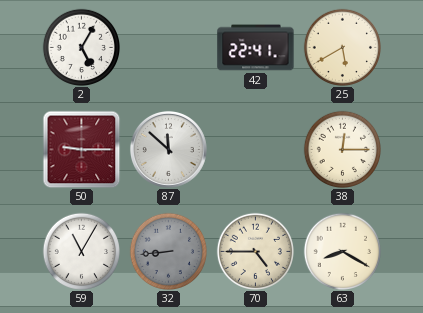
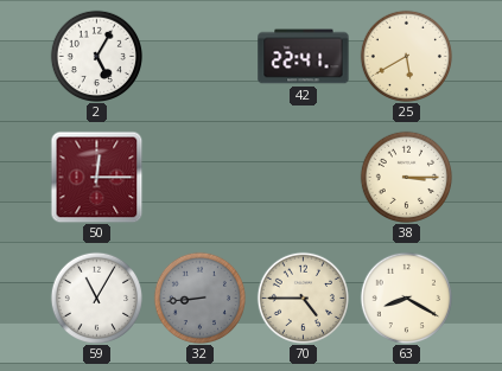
50: 9:15 -> 12:15 (96, 177)
87: 11:52 -> none (168, 149)
38: 12:15 -> 3:15 (406, 177)
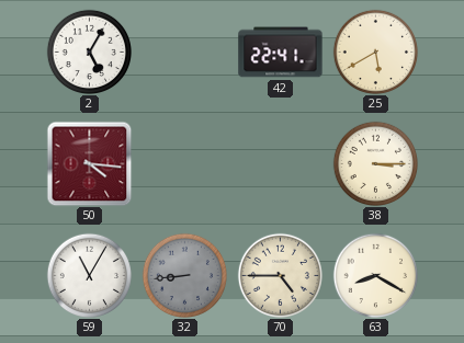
50: 12:15 -> 4:16 (89, 163)
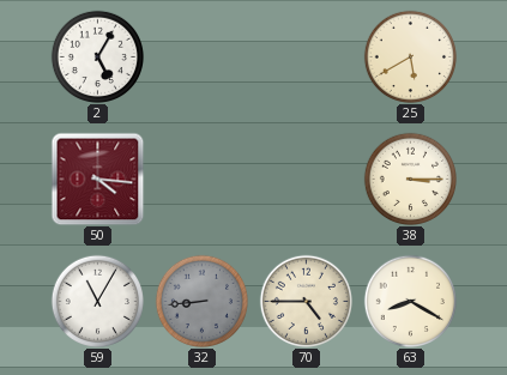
42: 22:41 -> none (281, 53)
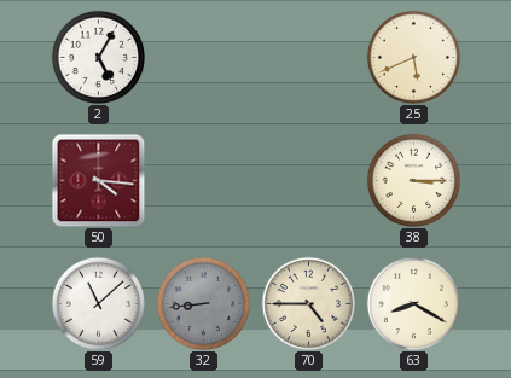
25: 5:40 -> 5:41 (413, 57)
59: 11:05 -> 11:08 (98, 303)
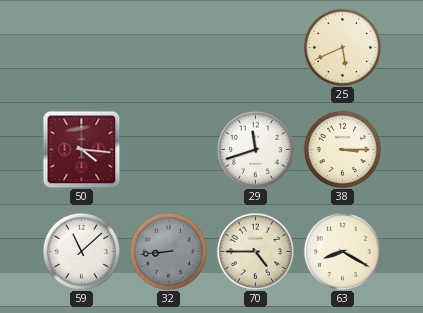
2: 5:05 -> none (98, 57)
29: none -> 11:42 (255, 149)
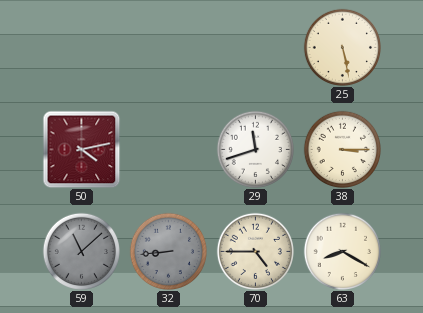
25: 5:41 -> 5:28 (342, 47)
50: 4:16 -> 4:13 (81, 149)
59 dial: white -> grey (81, 251)
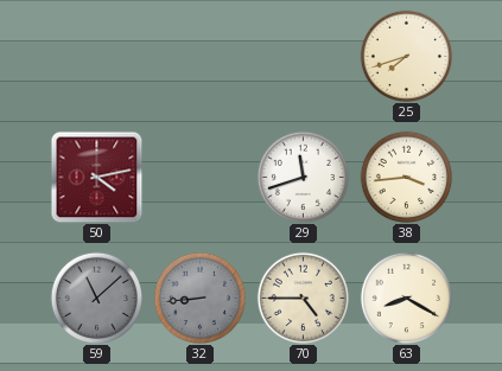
25: 5:28 -> 7:42 (406, 56)
38: 3:15 -> 3:44 (406, 177)
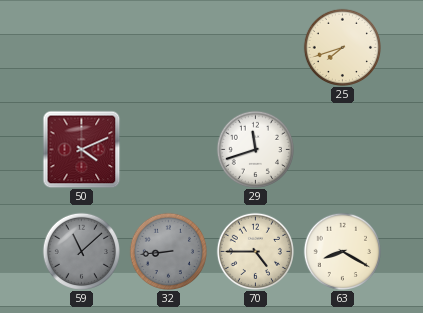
50: 4:13 -> 4:11 (81, 149)
38: 3:44 -> none (406, 177)
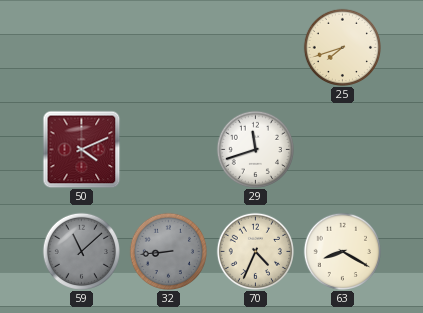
70: 4:45 -> 4:34 (255, 251)
